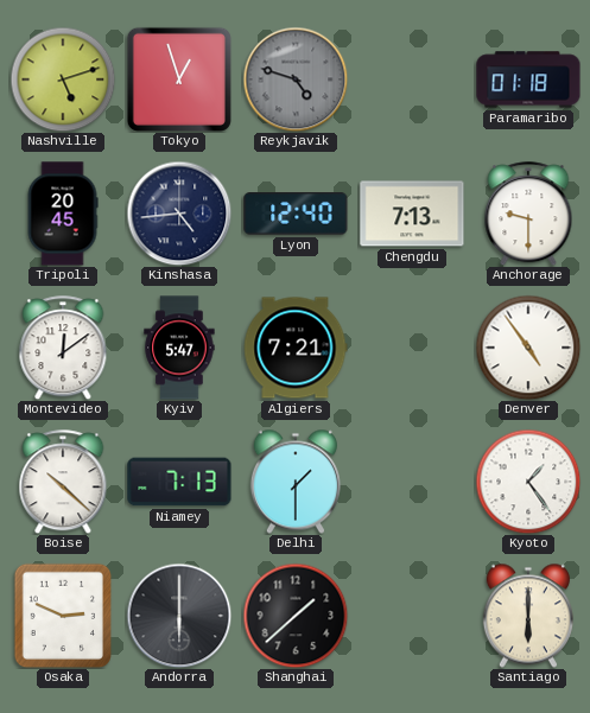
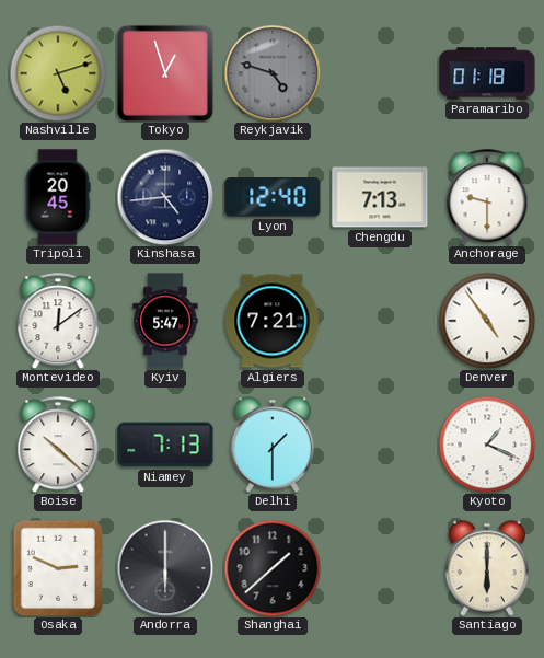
Kyoto: 1:24 -> 1:19 (487, 445)
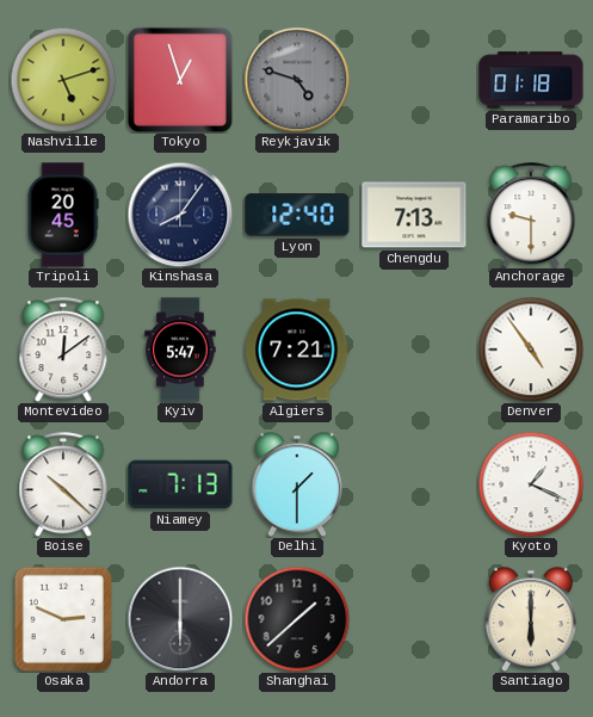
Kinshasa: 4:44 -> 8:06 (180, 215)
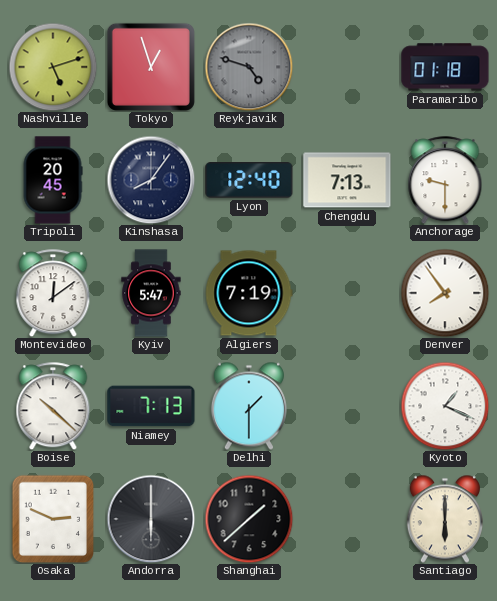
Algiers: 7:21 -> 7:19 (249, 293)
Denver: 4:54 -> 7:54 (445, 293)
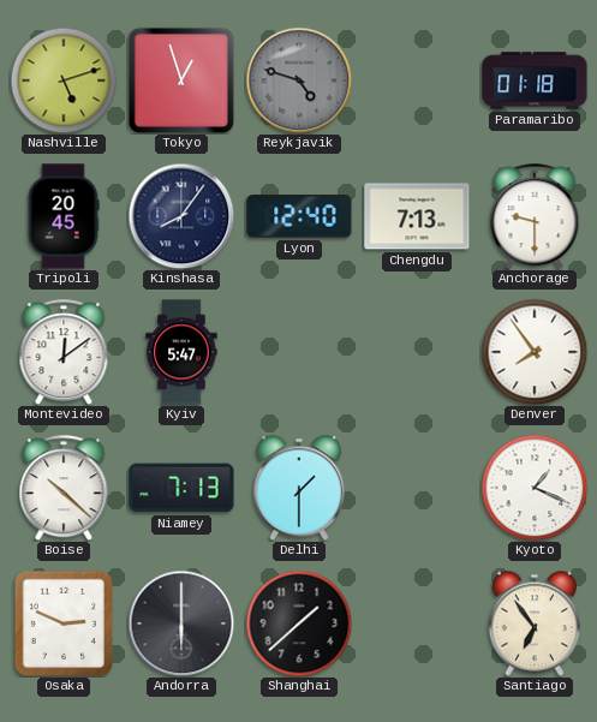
Algiers: 7:19 -> none (249, 293)
Santiago: 6:00 -> 6:54 (535, 623)
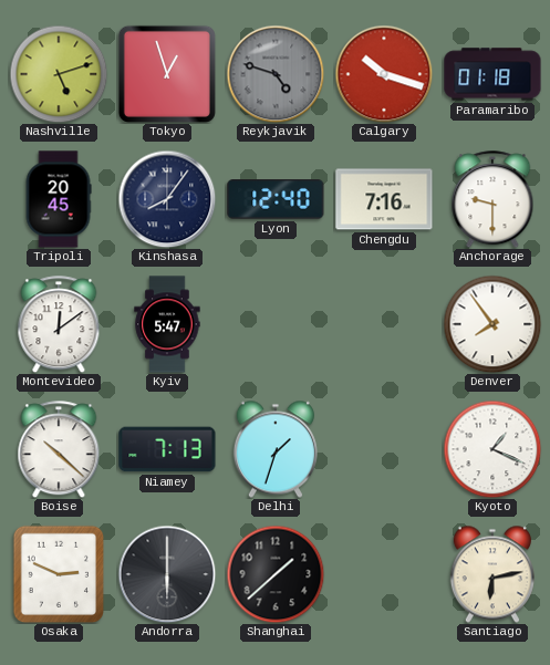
Calgary: none -> 10:18 (384, 74)
Chengdu: 7:13 -> 7:16 (384, 199)
Delhi: 1:30 -> 1:33 (276, 449)
Santiago: 6:54 -> 6:13 (492, 574)
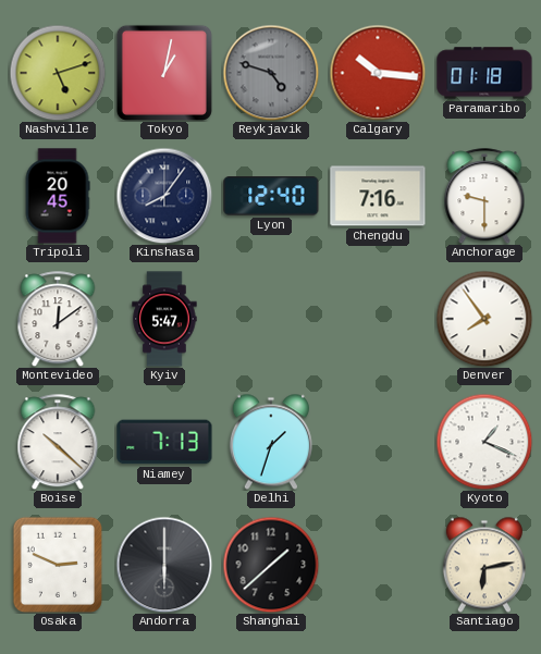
Tokyo: 12:57 -> 1:02 (164, 73)
Calgary: 10:18 -> 10:16 (378, 73)
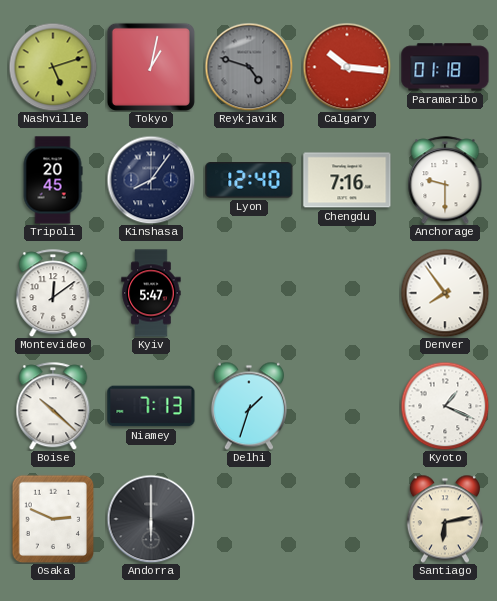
Shanghai: 1:38 -> none (271, 565)
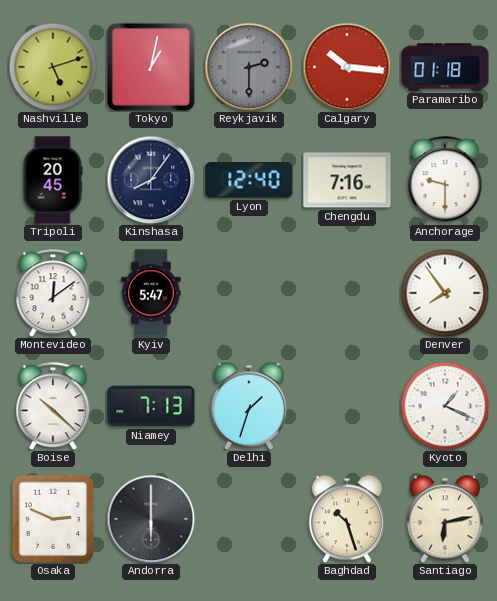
Reykjavik: 4:48 -> 2:30 (249, 67)
Baghdad: none -> 10:27 (347, 519)
